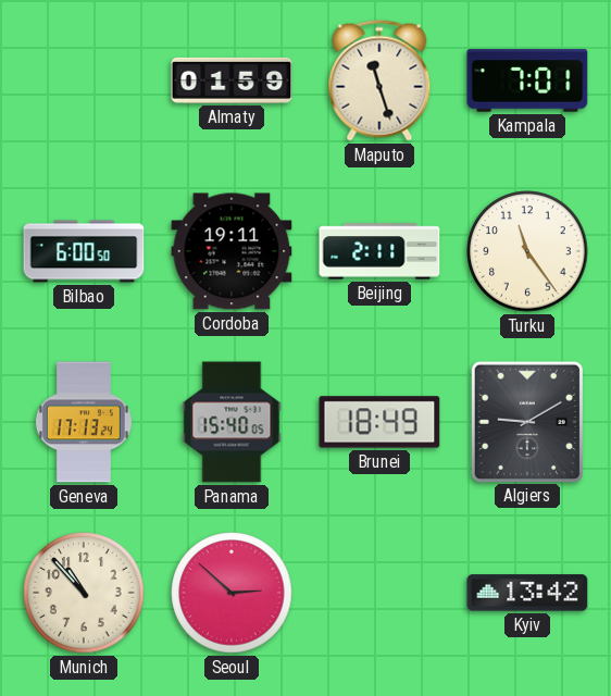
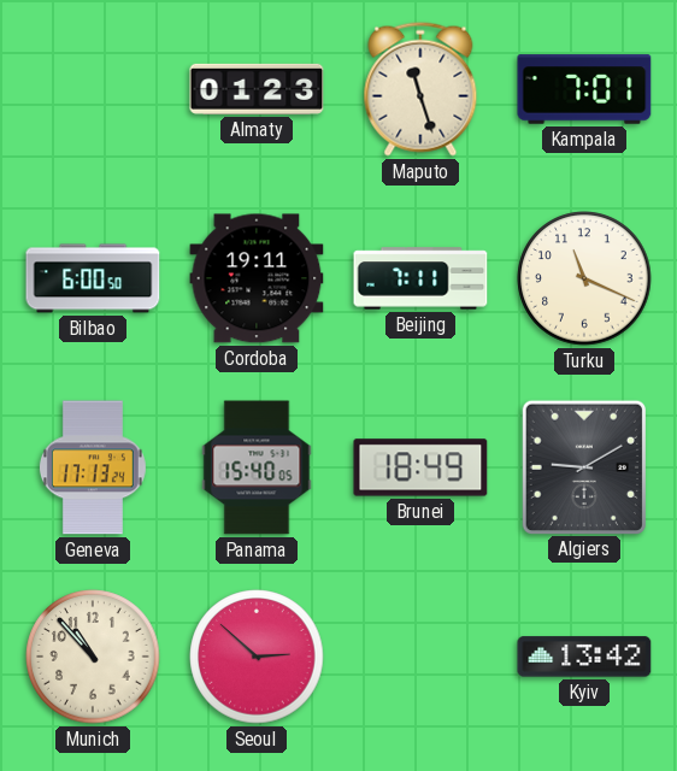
Almaty: 01:59 -> 01:23 (257, 89)
Beijing: 2:11 -> 7:11 (420, 278)
Turku: 11:24 -> 11:19 (584, 278)
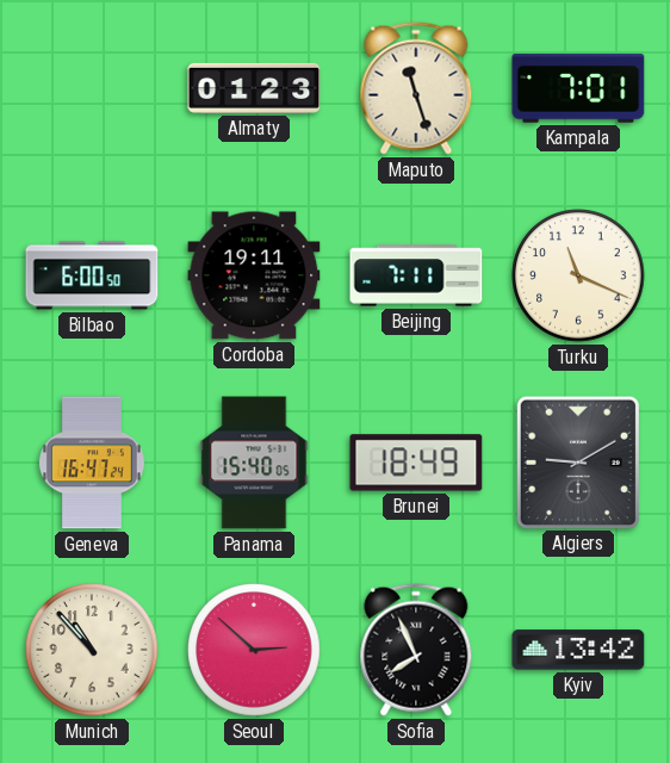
Geneva: 17:13 -> 16:47 (92, 463)
Sofia: none -> 7:56 (416, 650)
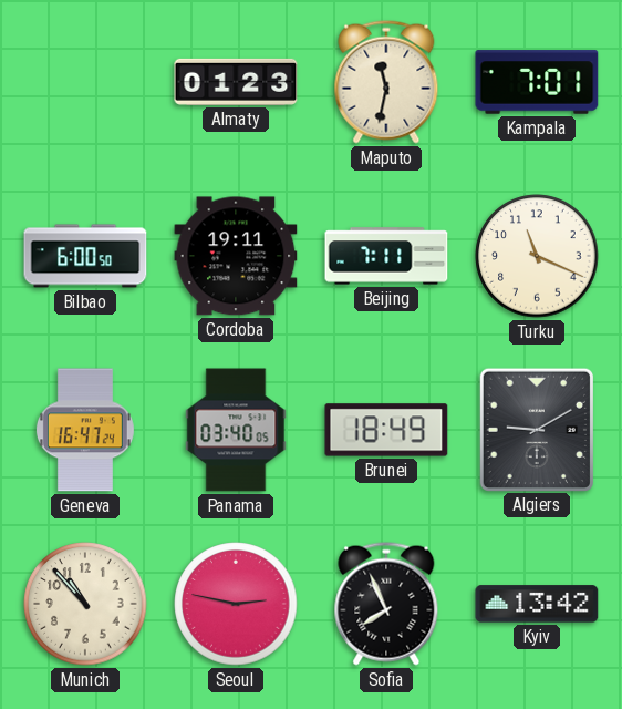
Maputo: 11:27 -> 11:32 (386, 82)
Panama: 15:40 -> 03:40 (236, 430)
Seoul: 2:52 -> 2:47 (236, 604)
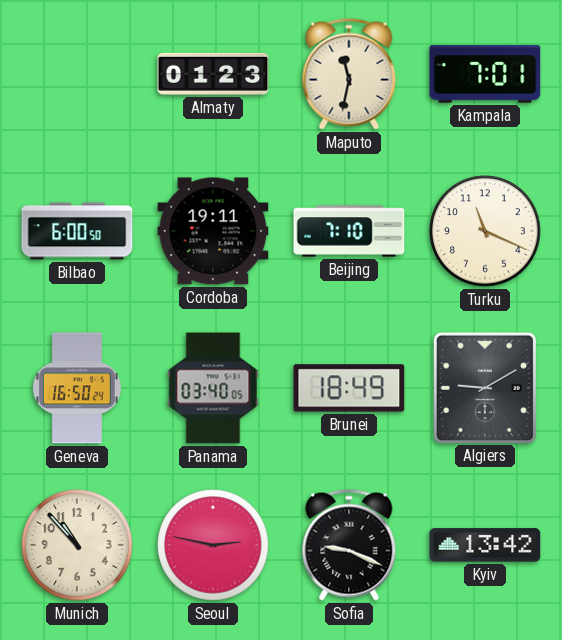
Beijing: 7:11 -> 7:10 (349, 231)
Geneva: 16:47 -> 16:50 (77, 388)
Sofia: 7:56 -> 9:19 (349, 545)
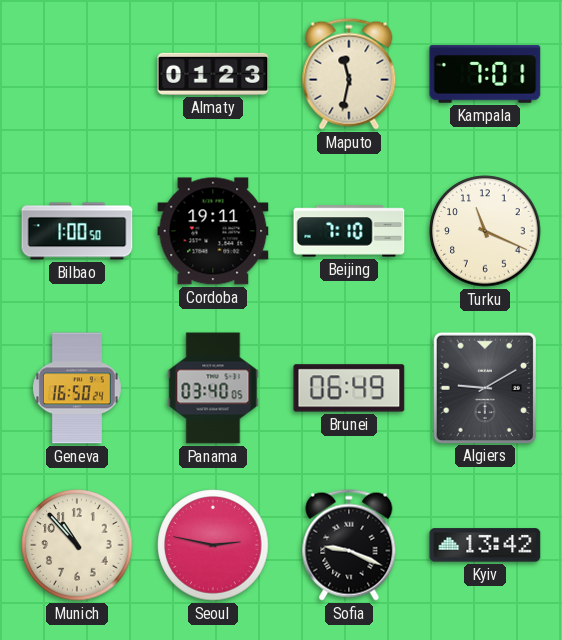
Bilbao: 6:00 -> 1:00 (77, 231)
Brunei: 18:49 -> 06:49 (349, 388)
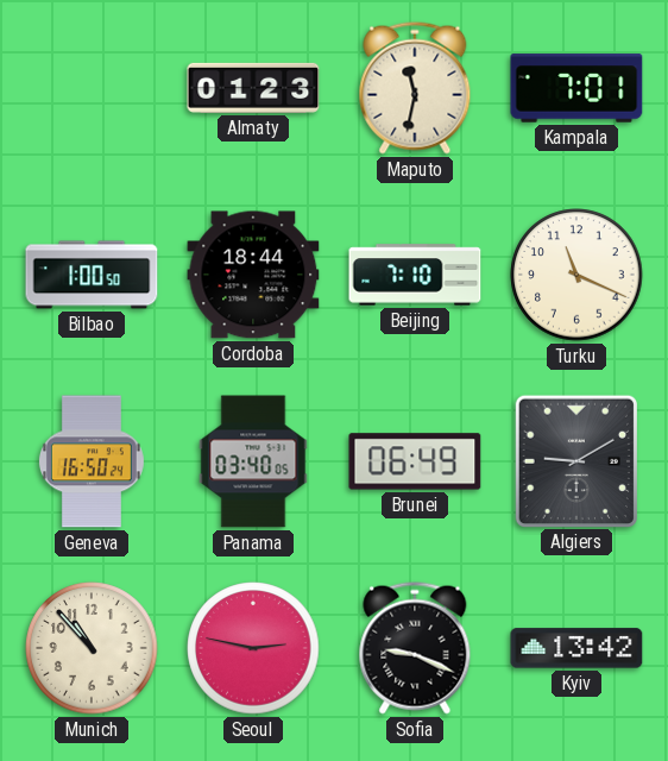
Cordoba: 19:11 -> 18:44 (253, 275)
